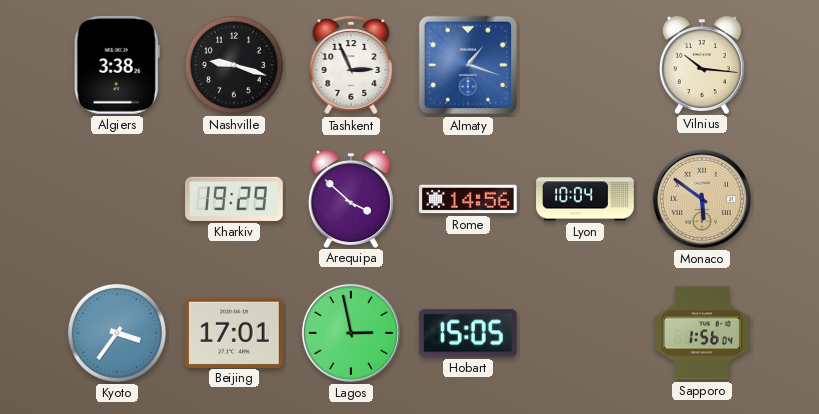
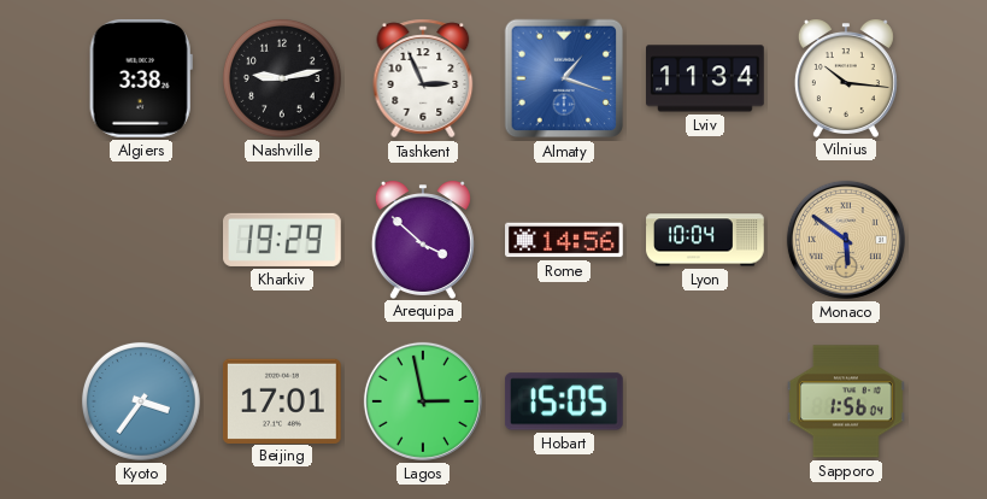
Nashville: 9:18 -> 9:13 (282, 78)
Lviv: none -> 11:34 (706, 78)
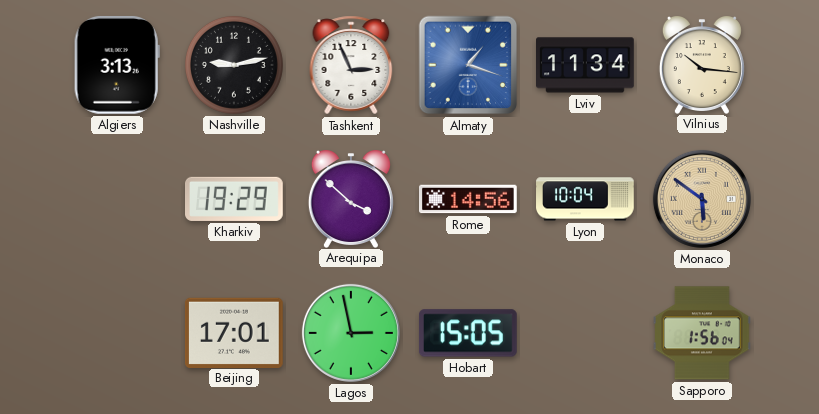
Algiers: 3:38 -> 3:13 (117, 65)
Kyoto: 3:36 -> none (141, 401)
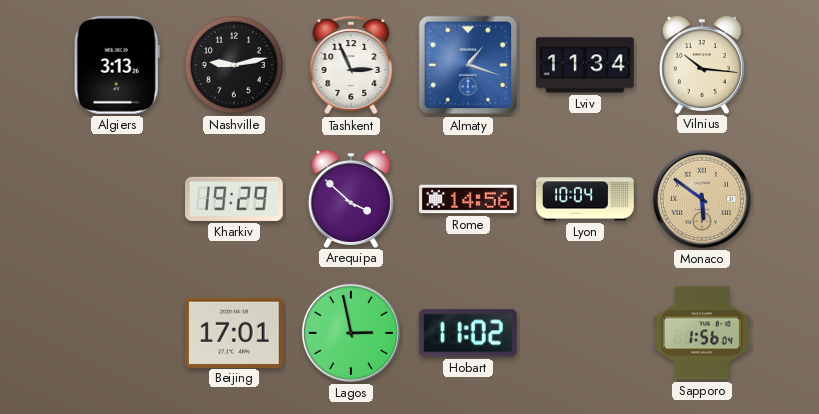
Hobart: 15:05 -> 11:02 (468, 333)
